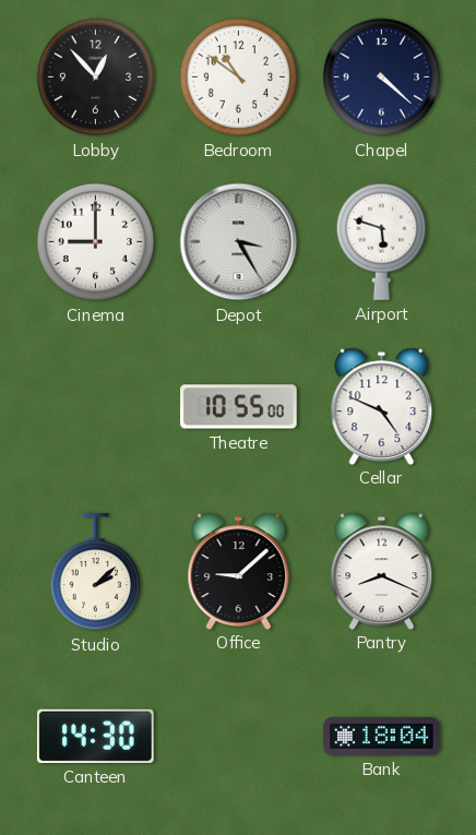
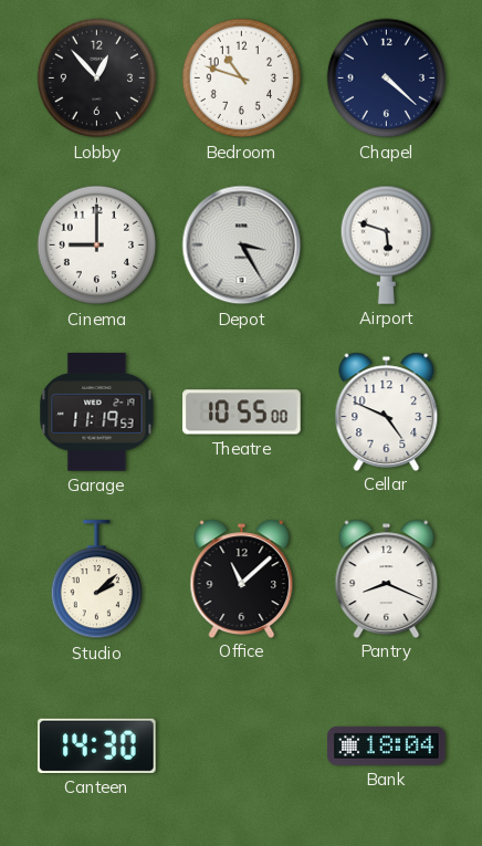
Bedroom: 10:51 -> 10:48 (242, 79)
Garage: none -> 11:19 (97, 412)
Office: 9:08 -> 11:08 (242, 578)
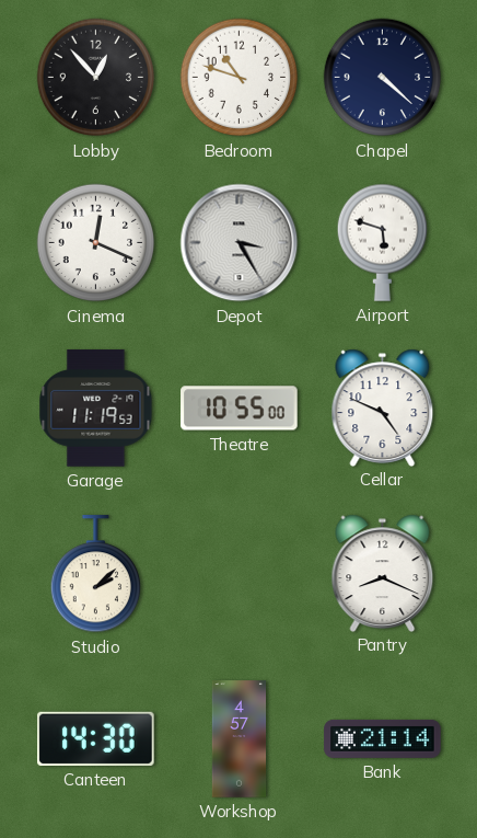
Cinema: 9:00 -> 12:19 (96, 243)
Office: 11:08 -> none (242, 578)
Workshop: none -> 4:57 (240, 739)
Bank: 18:04 -> 21:14 (383, 738)
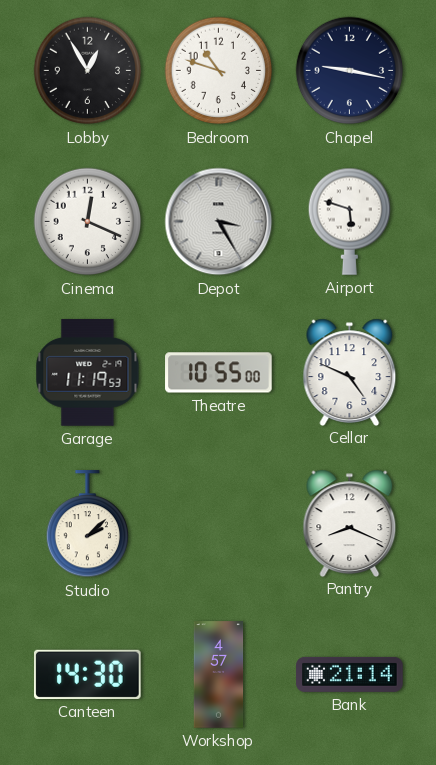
Lobby: 12:53 -> 12:55 (88, 71)
Chapel: 4:22 -> 9:17 (350, 71)
